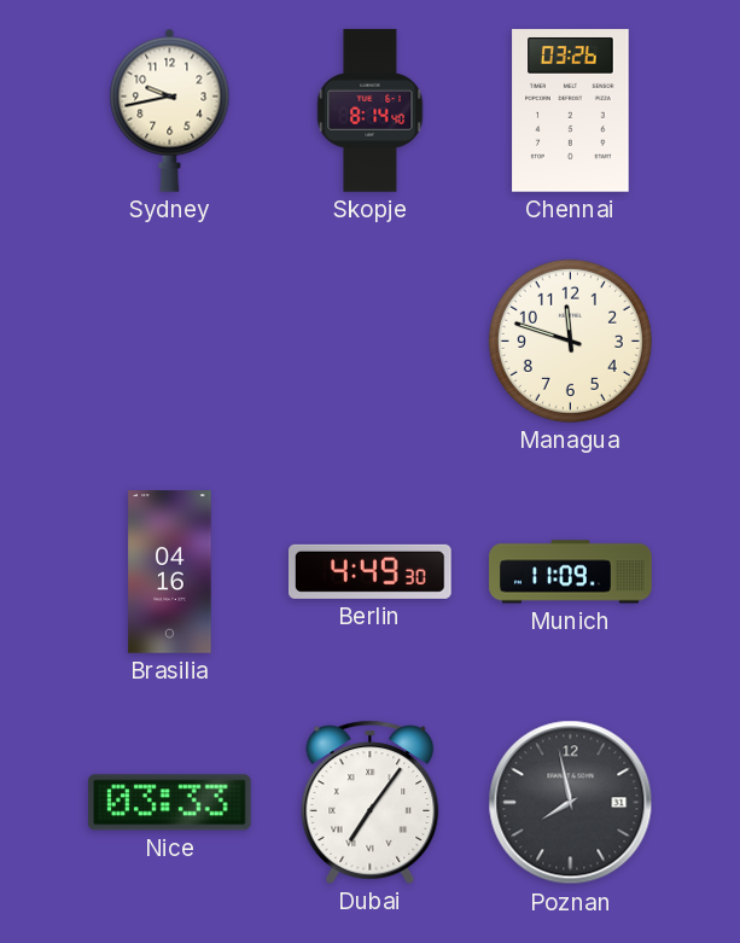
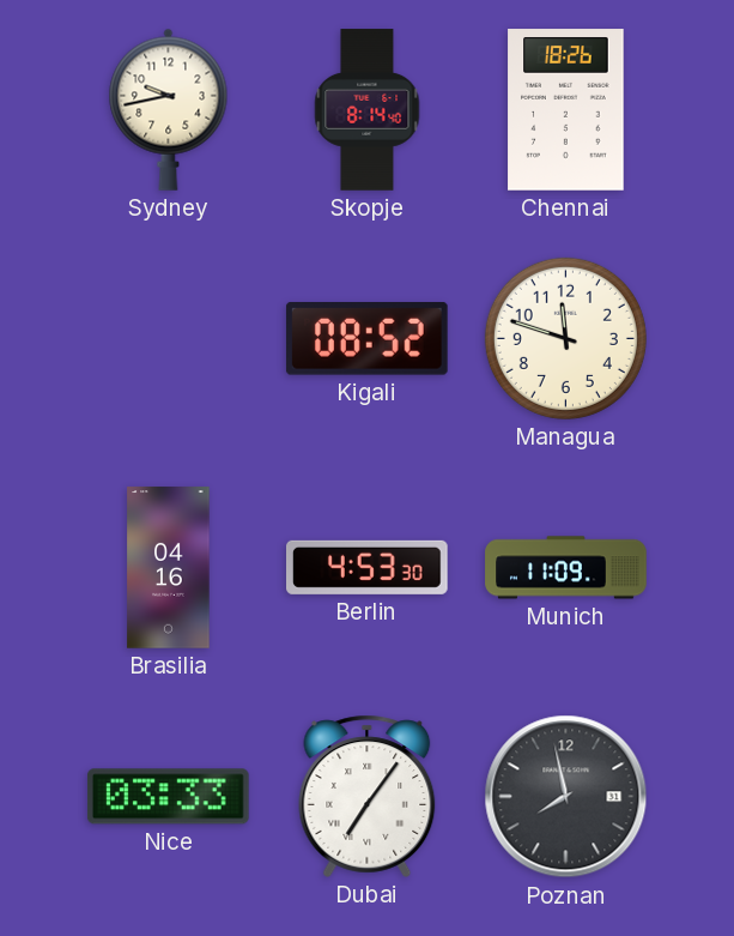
Chennai: 03:26 -> 18:26 (566, 110)
Kigali: none -> 08:52 (366, 339)
Berlin: 4:49 -> 4:53 (368, 567)
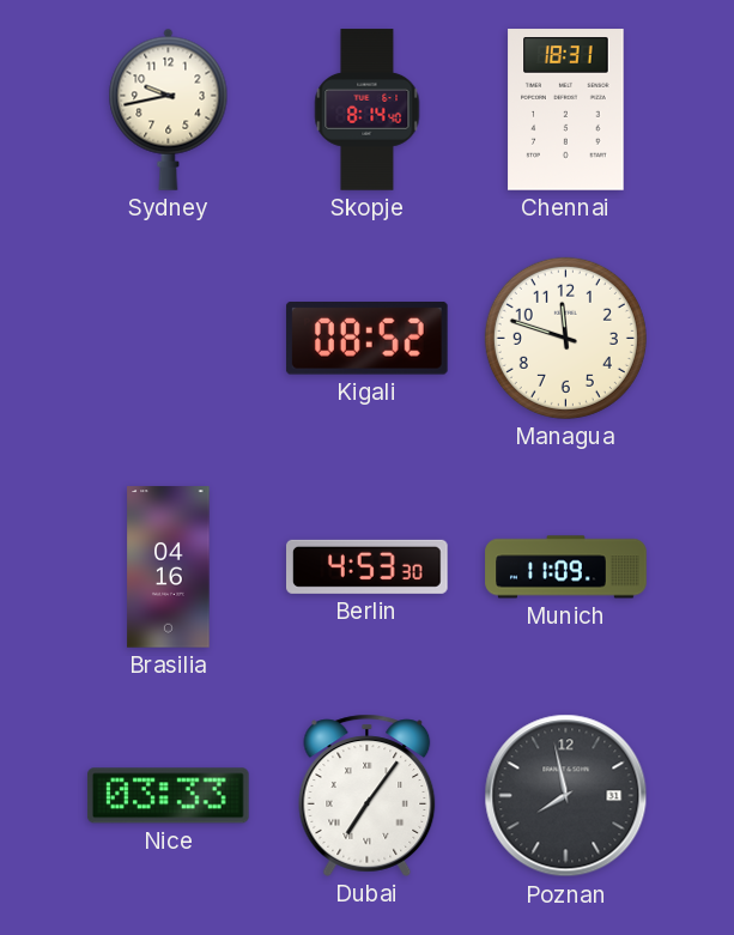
Chennai: 18:26 -> 18:31 (566, 110)
